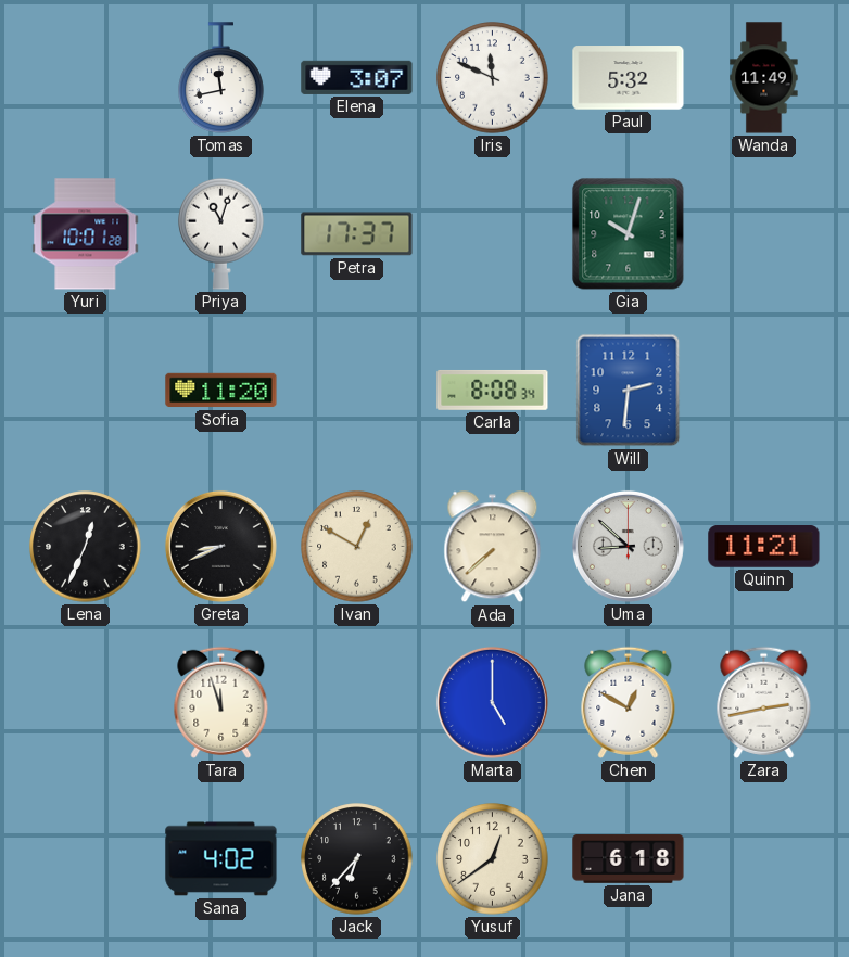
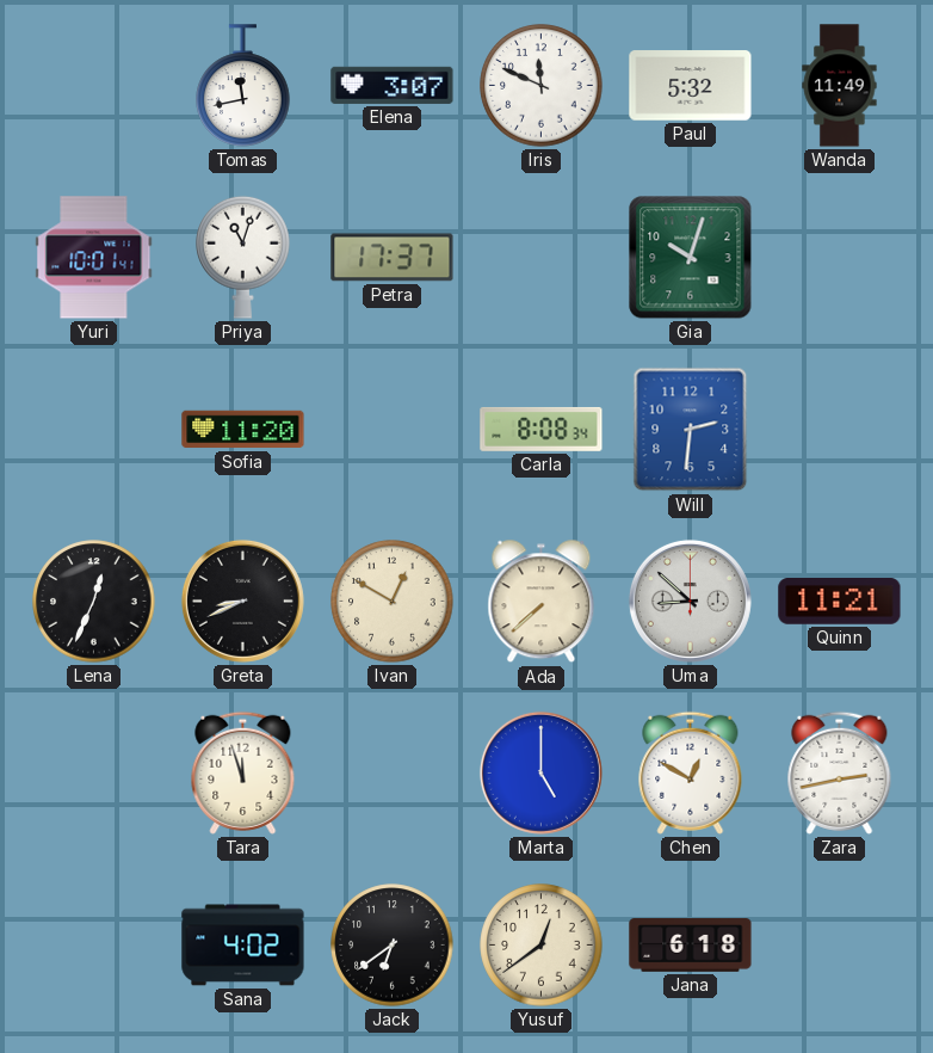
Yuri: 10:01:28 -> 10:01:41 (94, 258)
Jack: 6:37 -> 6:39 (393, 946)
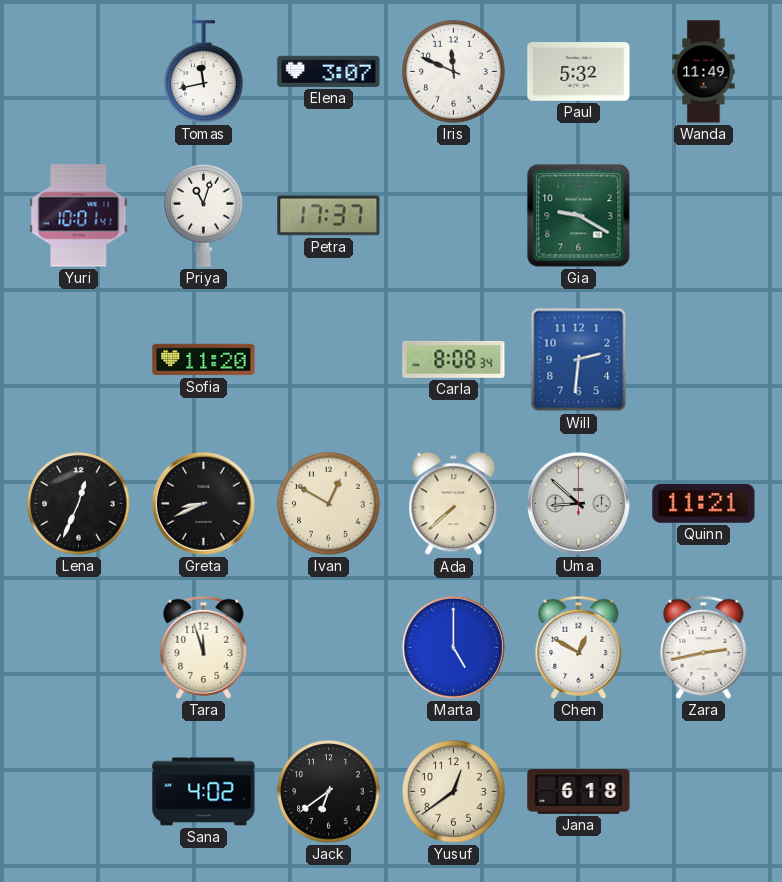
Gia: 10:03 -> 9:20 (579, 216)
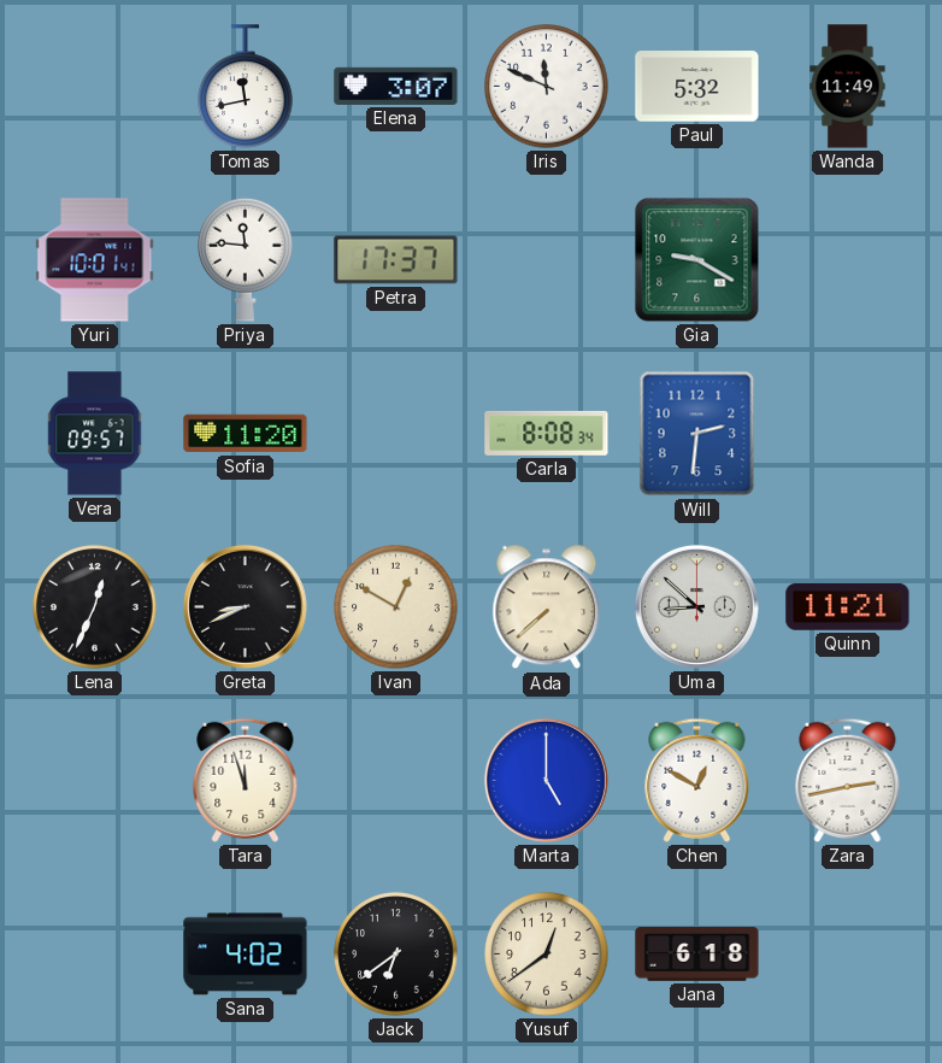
Priya: 11:03 -> 11:46 (246, 259)
Vera: none -> 09:57 (95, 434)
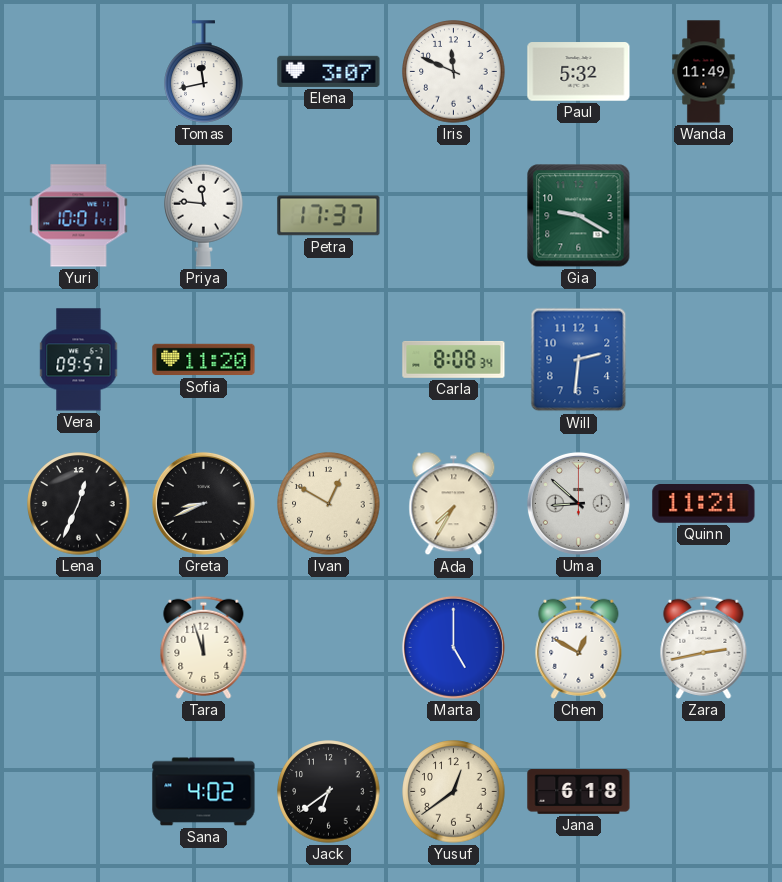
Ada: 7:38 -> 7:35 (454, 504)
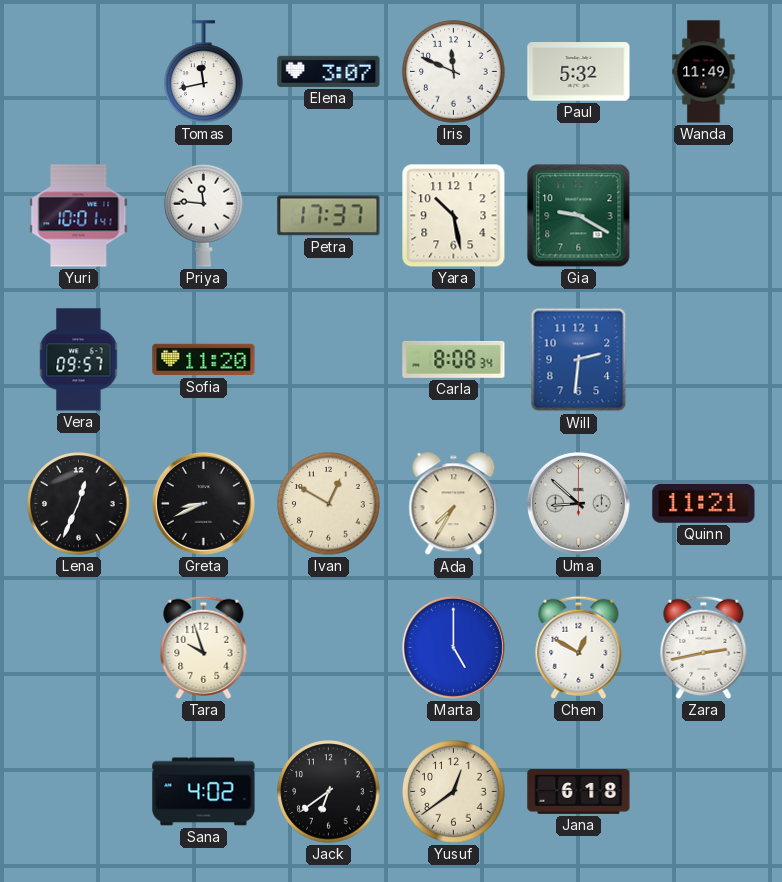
Yara: none -> 10:28 (454, 216)
Tara: 11:57 -> 9:57 (204, 647)
